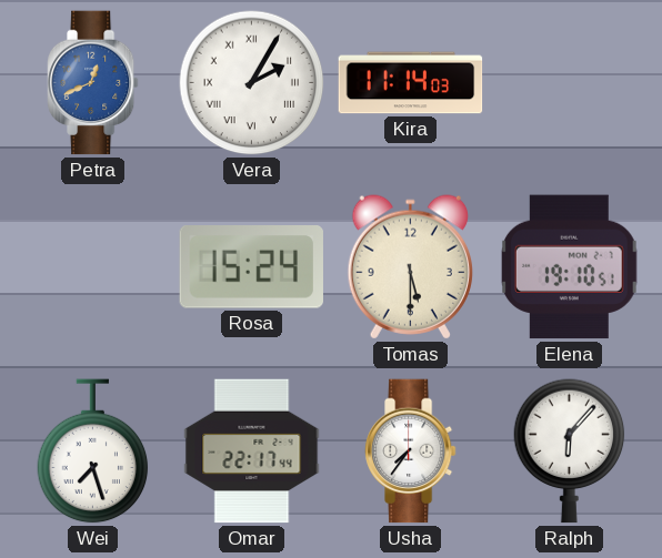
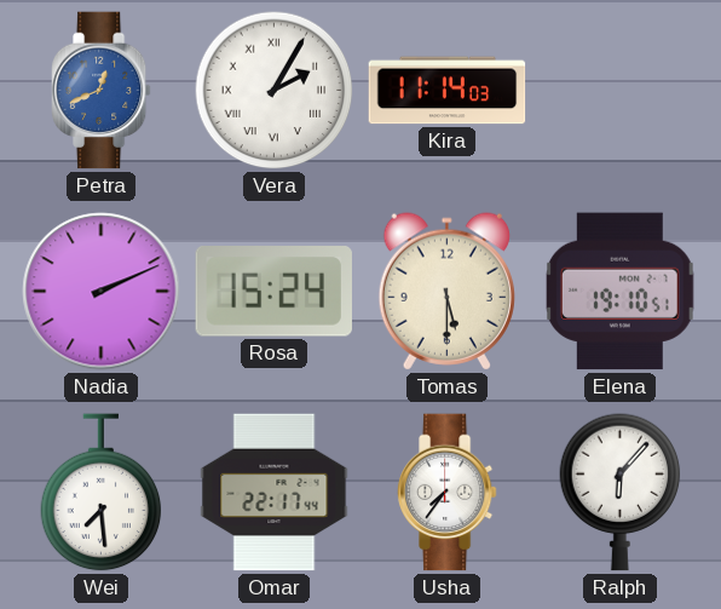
Nadia: none -> 2:11 (102, 292)
Wei: 7:27 -> 7:29 (102, 493)
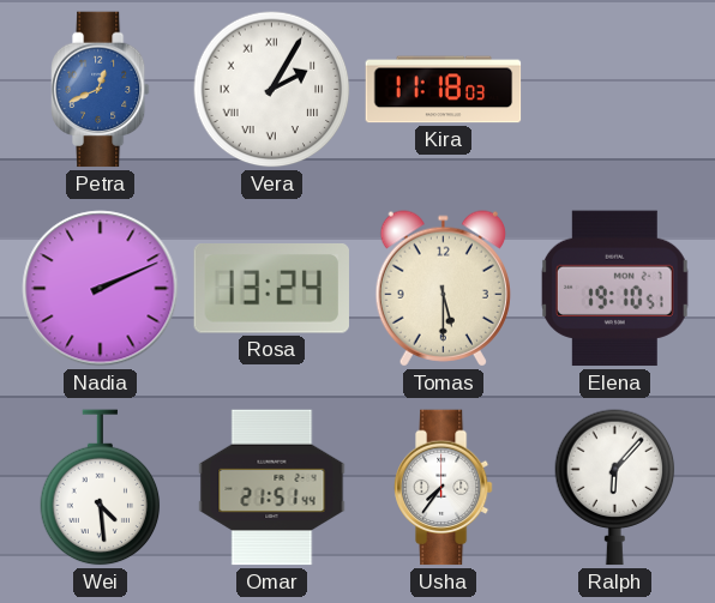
Kira: 11:14 -> 11:18 (444, 90)
Rosa: 15:24 -> 13:24 (271, 289)
Wei: 7:29 -> 4:29 (101, 488)
Omar: 22:17 -> 21:51 (272, 488)
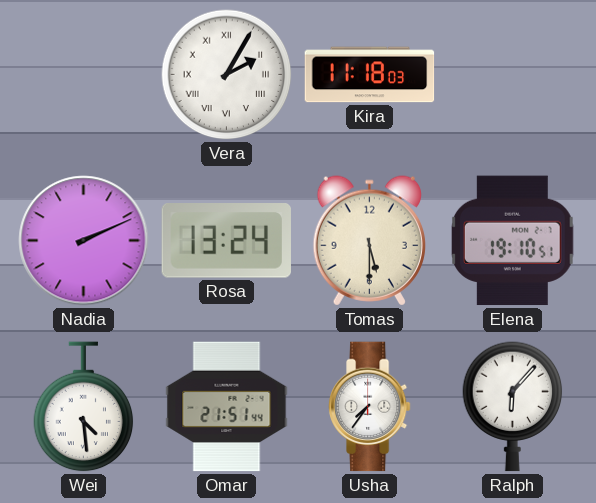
Petra: 12:41 -> none (100, 90)
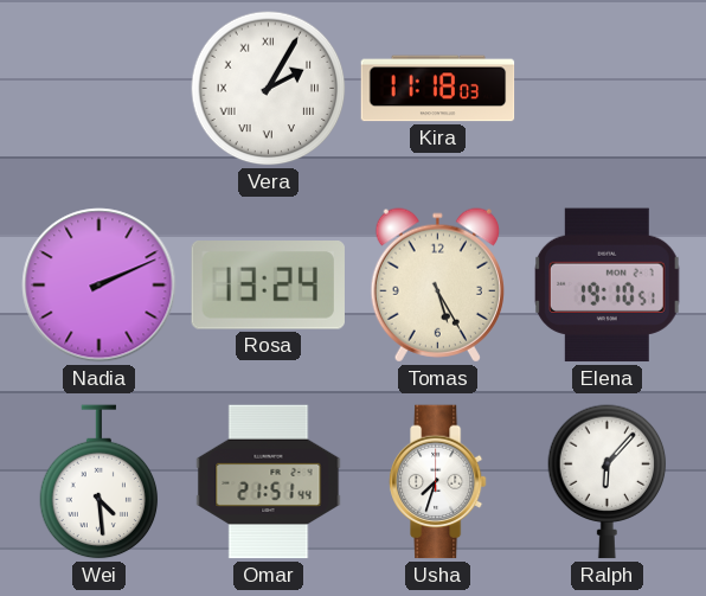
Tomas: 5:30 -> 5:25 (437, 286)
Usha: 7:36 -> 7:33 (437, 482)
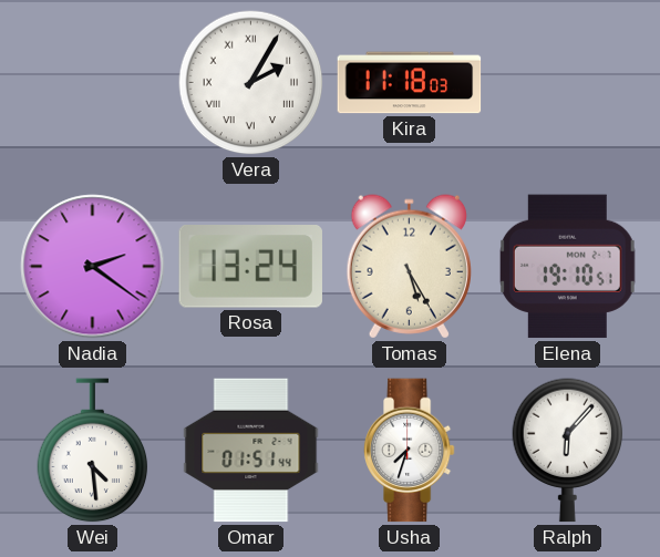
Nadia: 2:11 -> 2:21 (93, 267)
Omar: 21:51 -> 01:51 (251, 451)
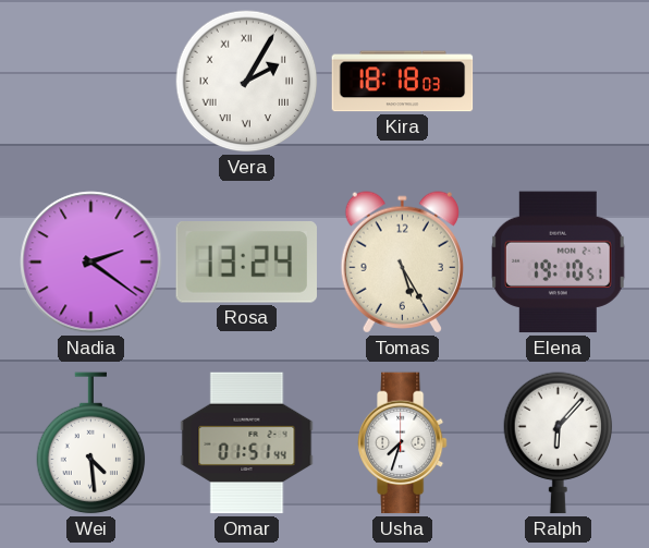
Kira: 11:18 -> 18:18 (403, 82)
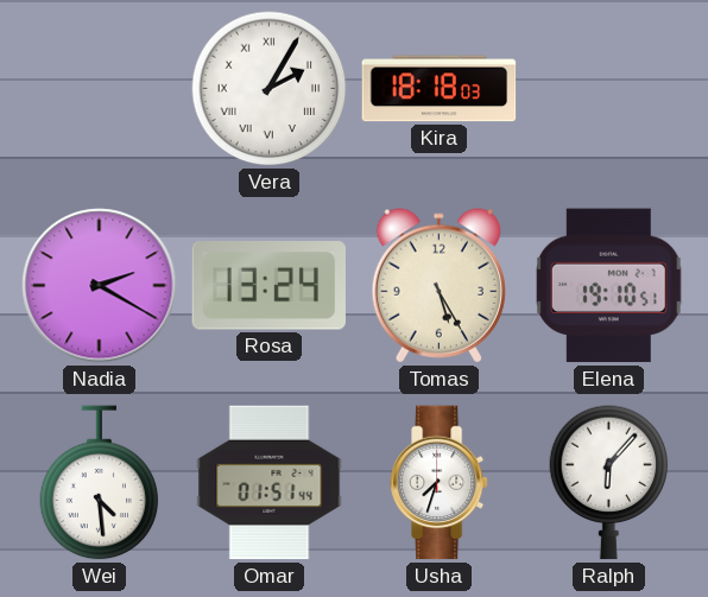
Nadia: 2:21 -> 2:20 (100, 286)
